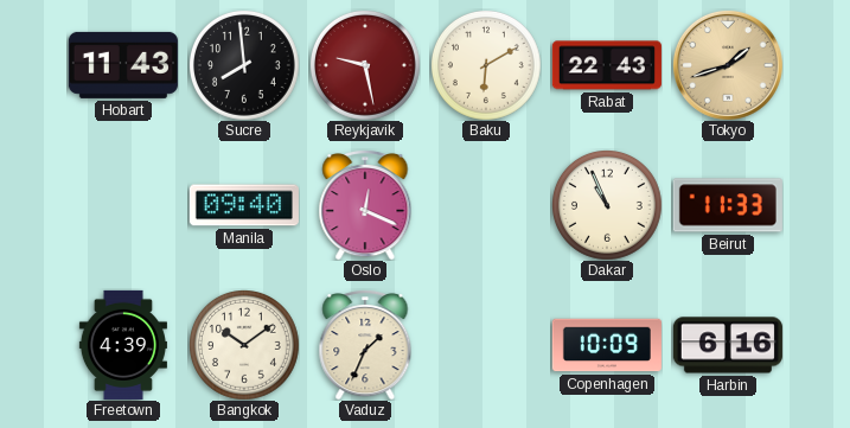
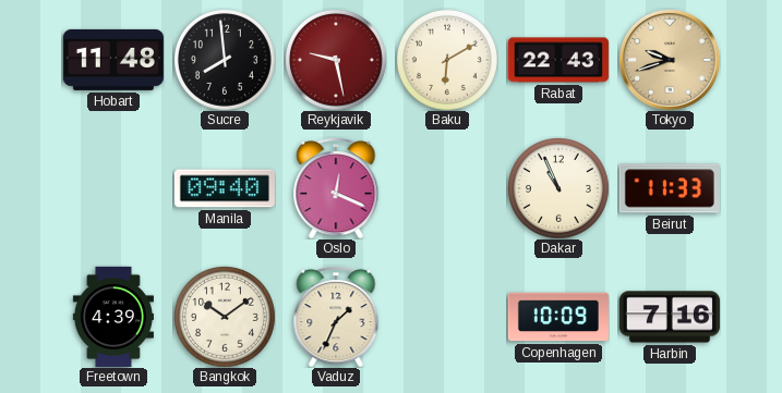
Hobart: 11:43 -> 11:48 (113, 60)
Tokyo: 1:42 -> 9:42 (670, 60)
Harbin: 6:16 -> 7:16 (670, 317)
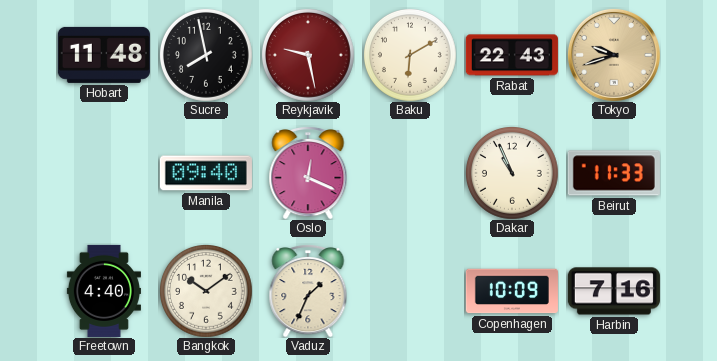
Sucre: 7:59 -> 7:58 (206, 55)
Freetown: 4:39 -> 4:40 (104, 291)
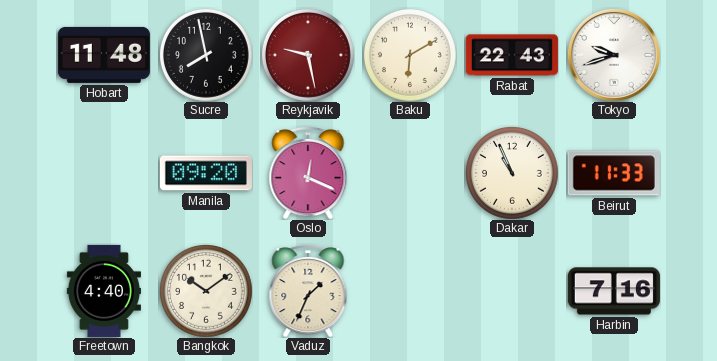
Tokyo dial: champagne -> white (614, 55)
Manila: 09:40 -> 09:20 (206, 173)
Copenhagen: 10:09 -> none (512, 291)
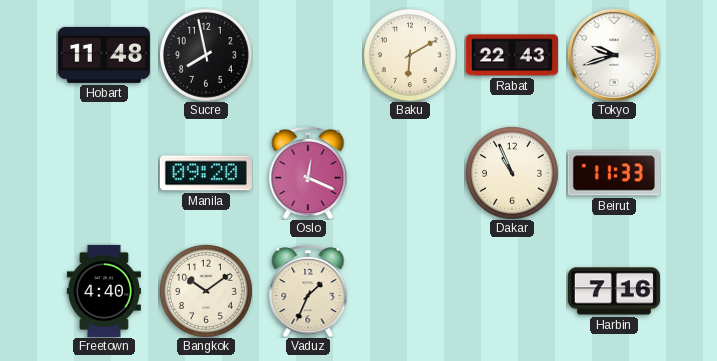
Reykjavik: 9:28 -> none (308, 55)
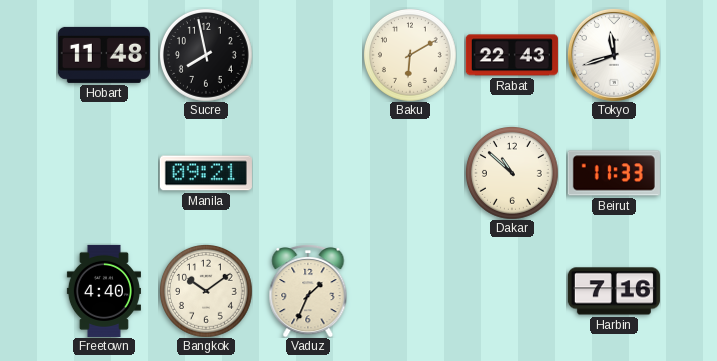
Tokyo: 9:42 -> 11:42 (614, 55)
Manila: 09:20 -> 09:21 (206, 173)
Oslo: 12:19 -> none (308, 173)
Dakar: 10:56 -> 10:52 (512, 173)
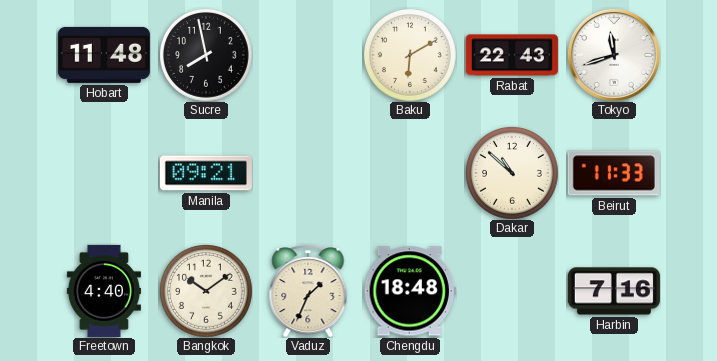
Chengdu: none -> 18:48 (410, 291)
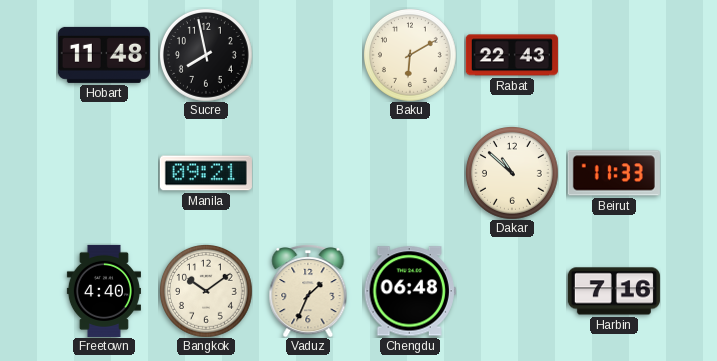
Tokyo: 11:42 -> none (614, 55)
Chengdu: 18:48 -> 06:48 (410, 291)
